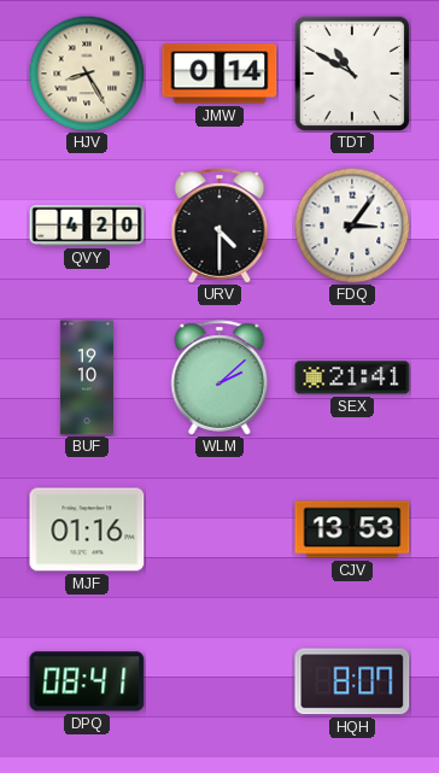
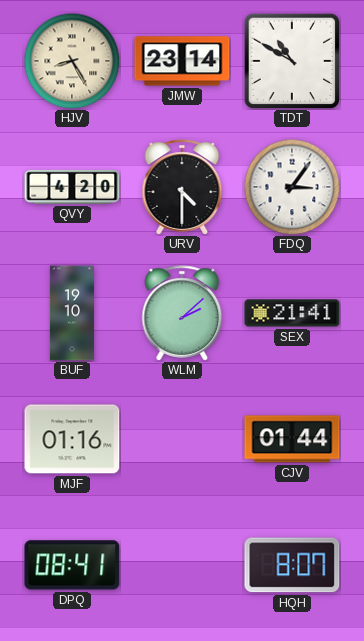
JMW: 0:14 -> 23:14 (182, 61)
CJV: 13:53 -> 01:44 (292, 439)
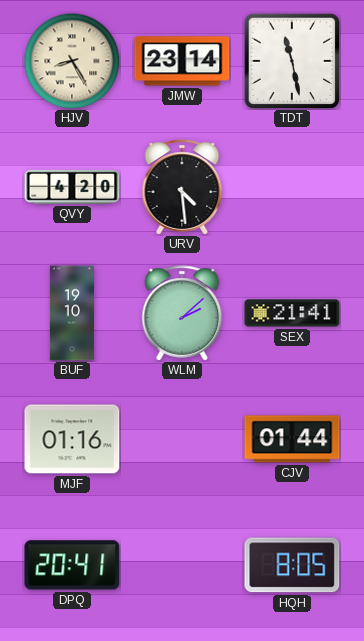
TDT: 10:50 -> 11:28 (291, 60)
URV: 4:30 -> 4:29 (182, 187)
FDQ: 3:06 -> none (292, 187)
DPQ: 08:41 -> 20:41 (72, 565)
HQH: 8:07 -> 8:05 (292, 565)
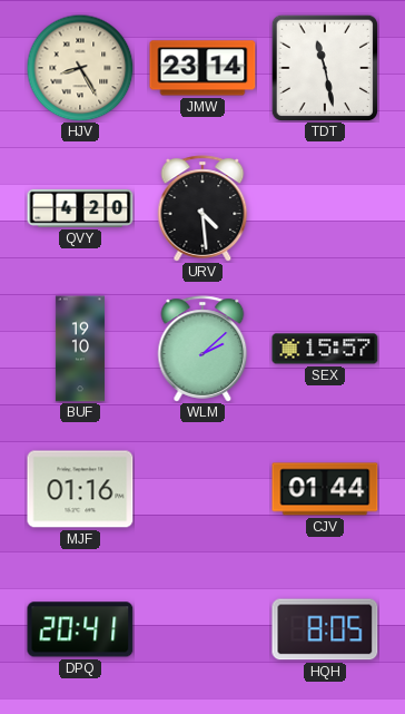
SEX: 21:41 -> 15:57 (325, 349)
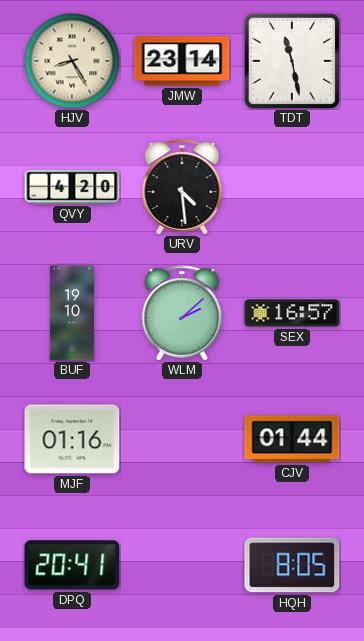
SEX: 15:57 -> 16:57 (292, 313)
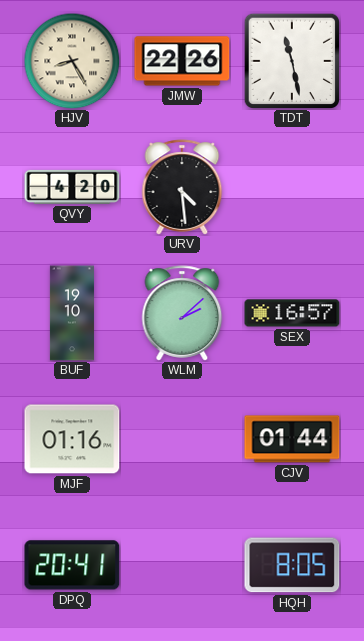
JMW: 23:14 -> 22:26 (182, 61)
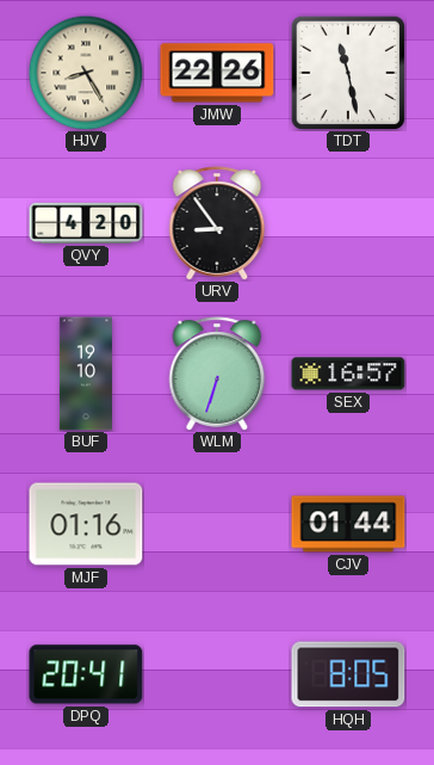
URV: 4:29 -> 8:54 (217, 223)
WLM: 2:08 -> 6:33 (217, 374)
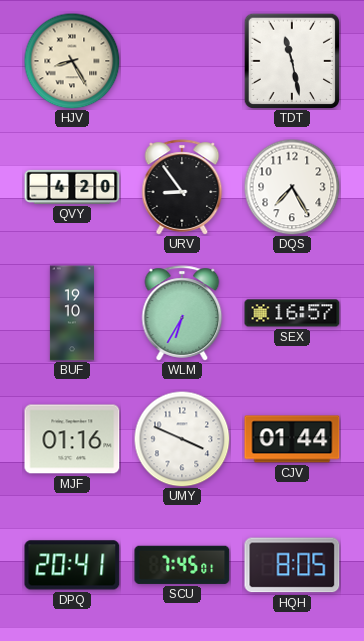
JMW: 22:26 -> none (217, 73)
DQS: none -> 7:25 (292, 187)
WLM: 6:33 -> 6:35 (182, 313)
UMY: none -> 3:49 (182, 439)
SCU: none -> 7:45 (182, 565)
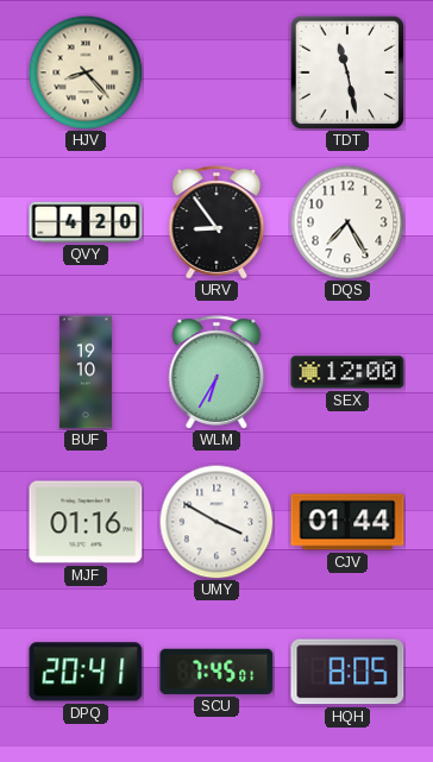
HJV: 8:25 -> 8:23 (86, 73)
SEX: 16:57 -> 12:00 (347, 372)
UMY: 3:49 -> 3:50 (216, 522)
